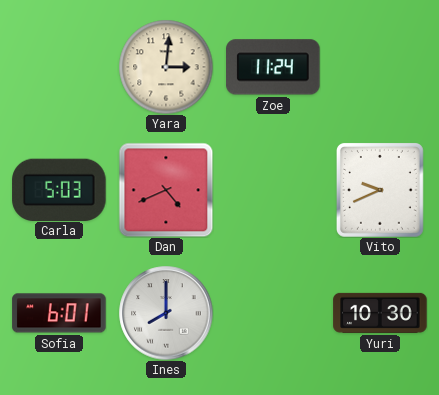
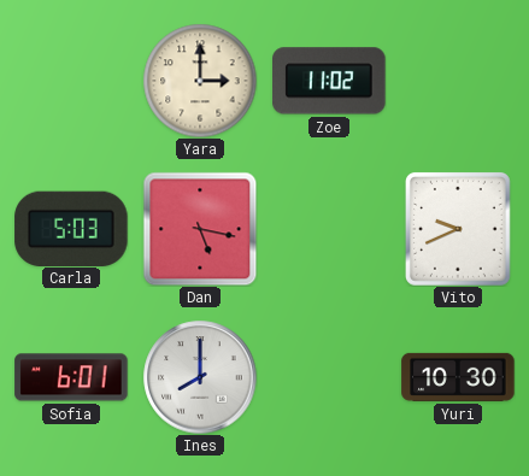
Yara: 3:01 -> 3:00 (200, 81)
Zoe: 11:24 -> 11:02 (329, 81)
Dan: 4:41 -> 5:17 (200, 229)
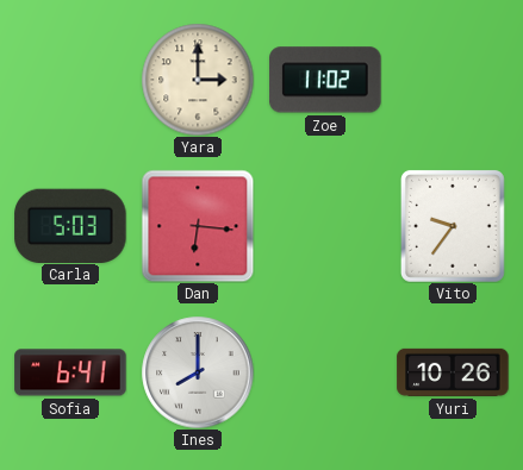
Dan: 5:17 -> 6:16 (198, 226)
Vito: 9:41 -> 9:36 (453, 226)
Sofia: 6:01 -> 6:41 (70, 372)
Yuri: 10:30 -> 10:26 (453, 372)
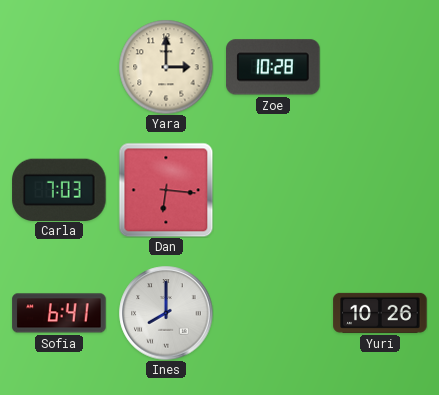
Zoe: 11:02 -> 10:28 (273, 67)
Carla: 5:03 -> 7:03 (59, 189)
Vito: 9:36 -> none (453, 226)
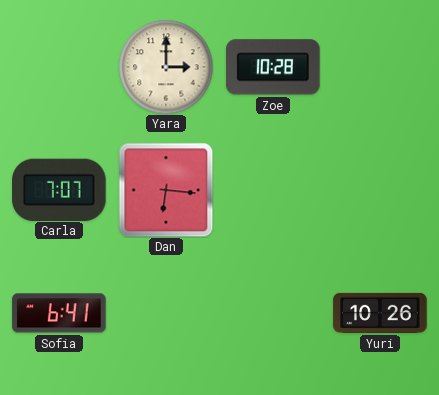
Carla: 7:03 -> 7:07 (59, 189)
Ines: 8:00 -> none (166, 313)
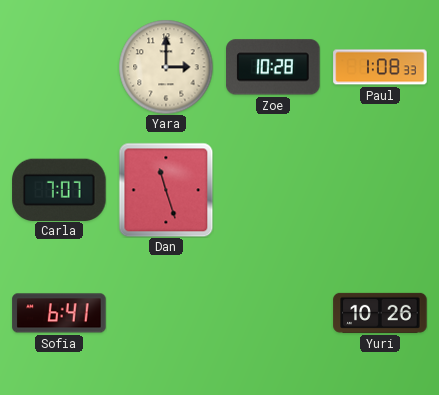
Paul: none -> 1:08 (380, 67)
Dan: 6:16 -> 11:27 (166, 190)
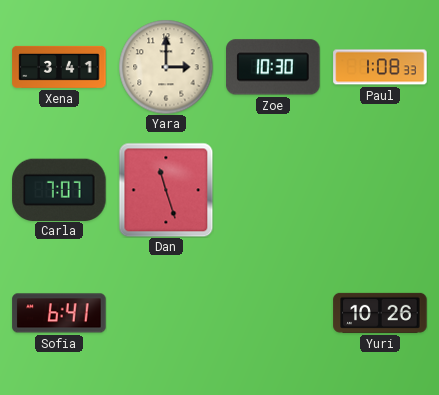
Xena: none -> 3:41 (59, 67)
Zoe: 10:28 -> 10:30 (273, 67)
